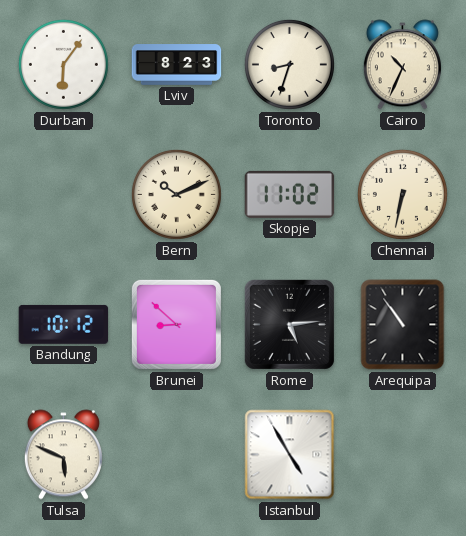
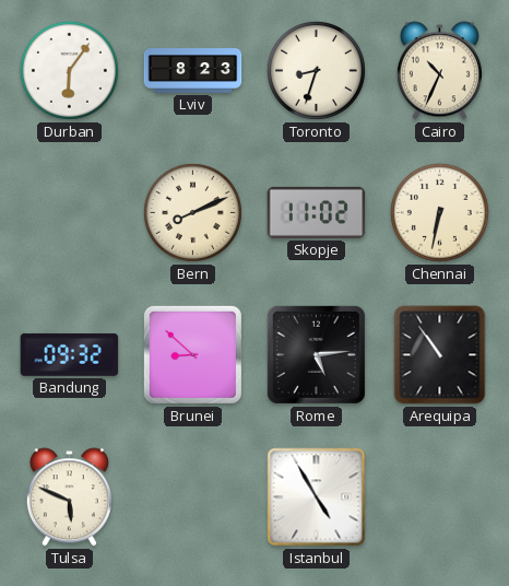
Bern: 10:11 -> 8:11 (192, 212)
Bandung: 10:12 -> 09:32 (70, 354)
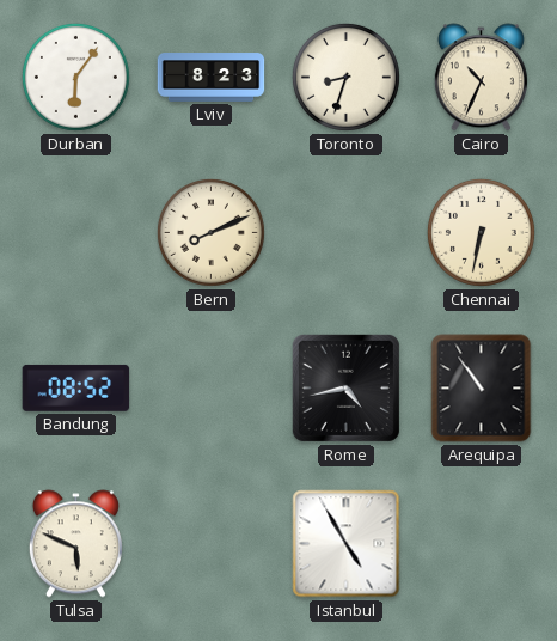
Skopje: 11:02 -> none (317, 212)
Bandung: 09:32 -> 08:52 (76, 387)
Brunei: 8:52 -> none (192, 354)
Rome: 5:14 -> 4:43 (345, 387)
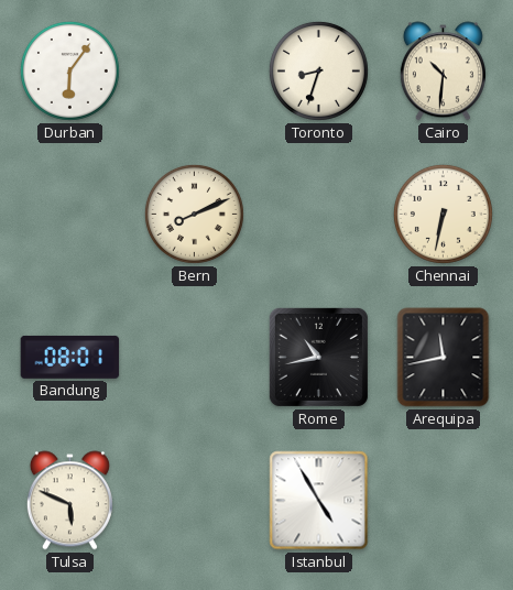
Lviv: 8:23 -> none (212, 78)
Cairo: 10:34 -> 10:31 (443, 72)
Bandung: 08:52 -> 08:01 (70, 357)
Rome: 4:43 -> 10:43 (318, 357)
Arequipa: 10:54 -> 11:43 (444, 358)
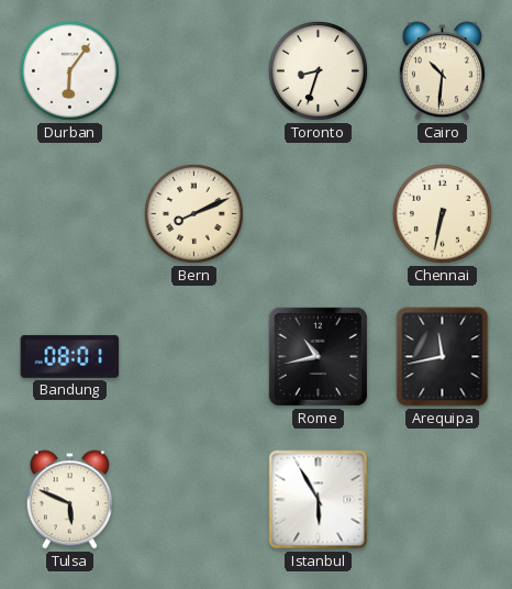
Istanbul: 4:55 -> 5:55 (319, 500)
